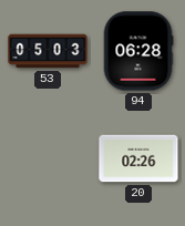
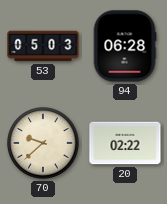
70: none -> 9:38 (43, 143)
20: 02:26 -> 02:22 (125, 143)
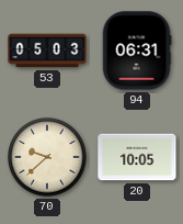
94: 06:28 -> 06:31 (137, 51)
20: 02:22 -> 10:05 (137, 157)
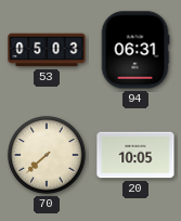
70: 9:38 -> 7:38 (47, 155)
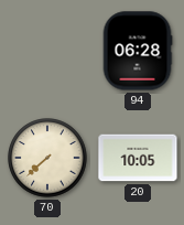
53: 05:03 -> none (47, 50)
94: 06:31 -> 06:28 (138, 51)
